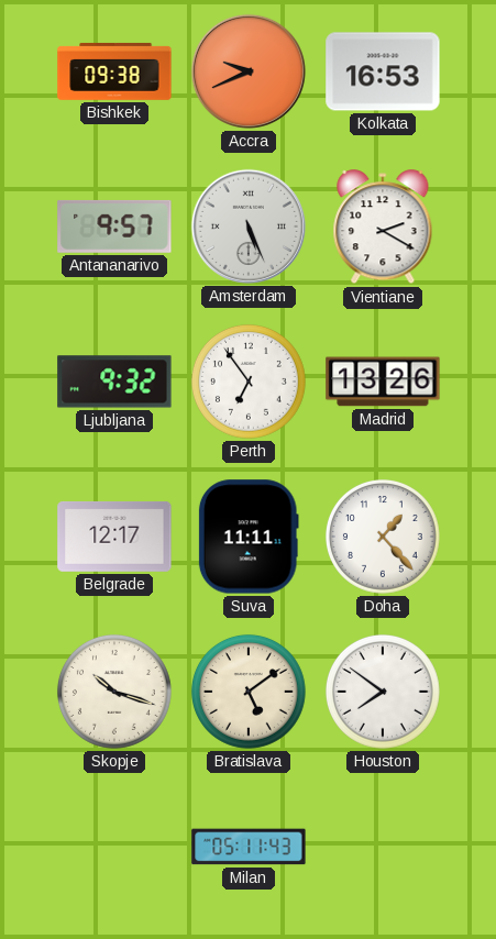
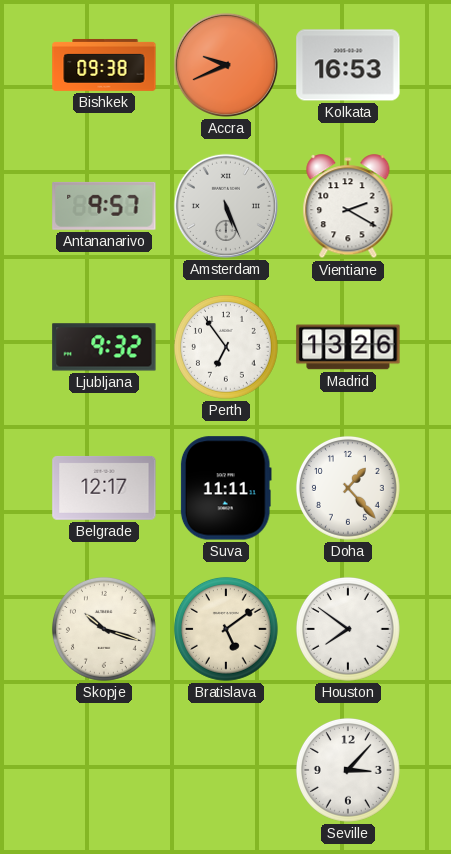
Milan: 05:11 -> none (249, 847)
Seville: none -> 3:07 (348, 770)
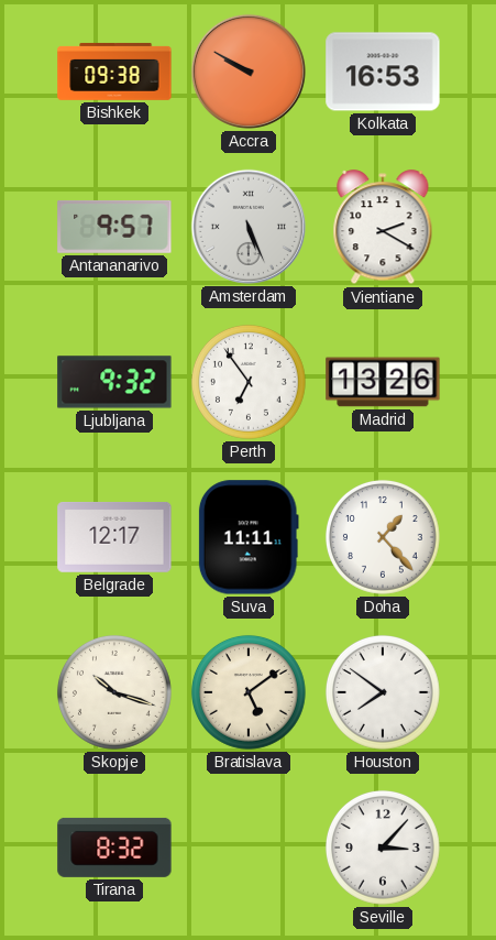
Accra: 9:41 -> 9:50 (249, 72)
Tirana: none -> 8:32 (114, 848)
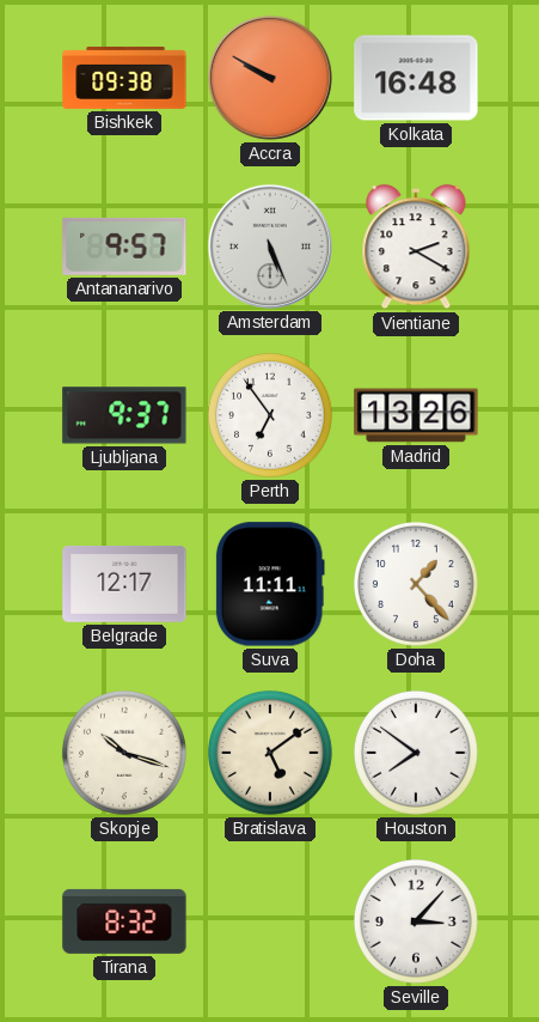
Kolkata: 16:53 -> 16:48 (416, 78)
Ljubljana: 9:32 -> 9:37 (124, 415)
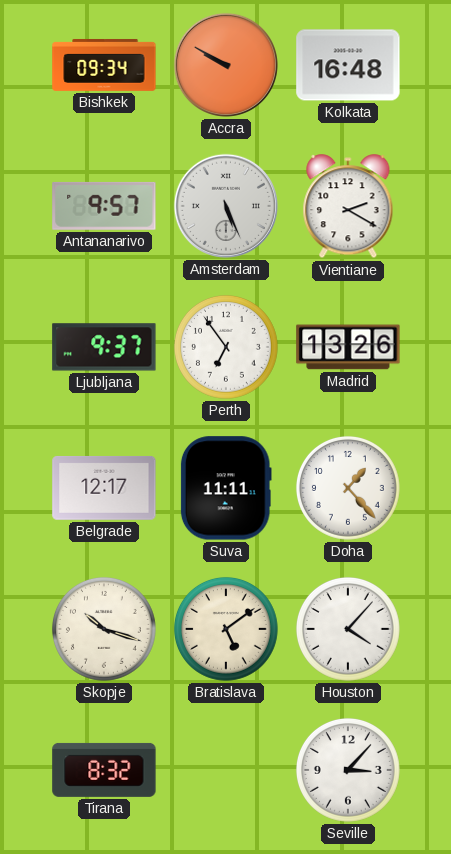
Bishkek: 09:38 -> 09:34 (104, 65)
Houston: 7:51 -> 4:07 (348, 629)
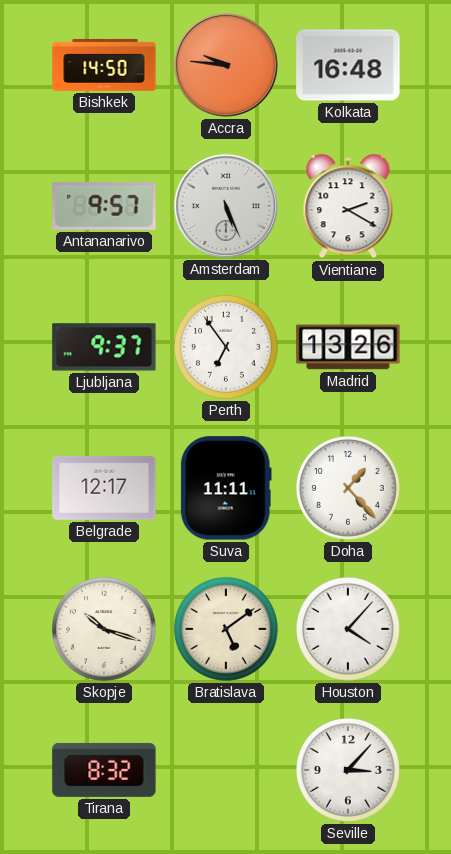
Bishkek: 09:34 -> 14:50 (104, 65)
Accra: 9:50 -> 9:46 (226, 65)
